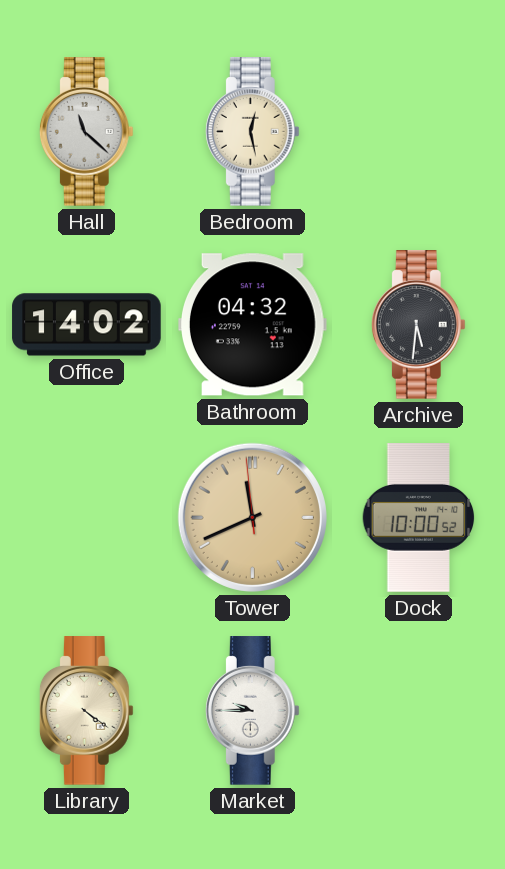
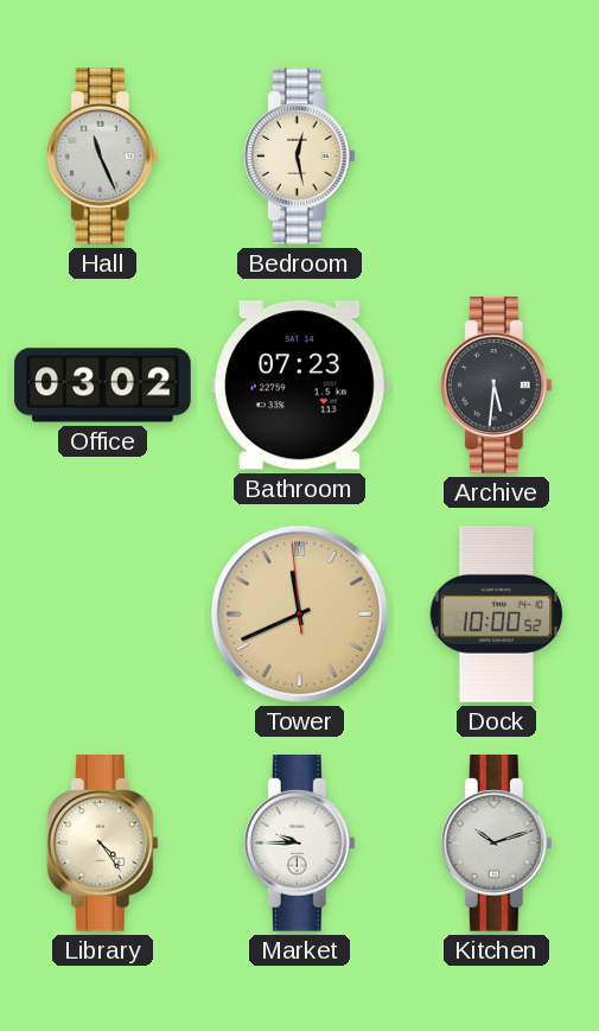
Hall: 11:22 -> 11:26 (102, 157)
Office: 14:02 -> 03:02 (103, 386)
Bathroom: 04:32 -> 07:23 (300, 386)
Library: 4:21 -> 4:24 (102, 844)
Kitchen: none -> 10:12 (496, 844)
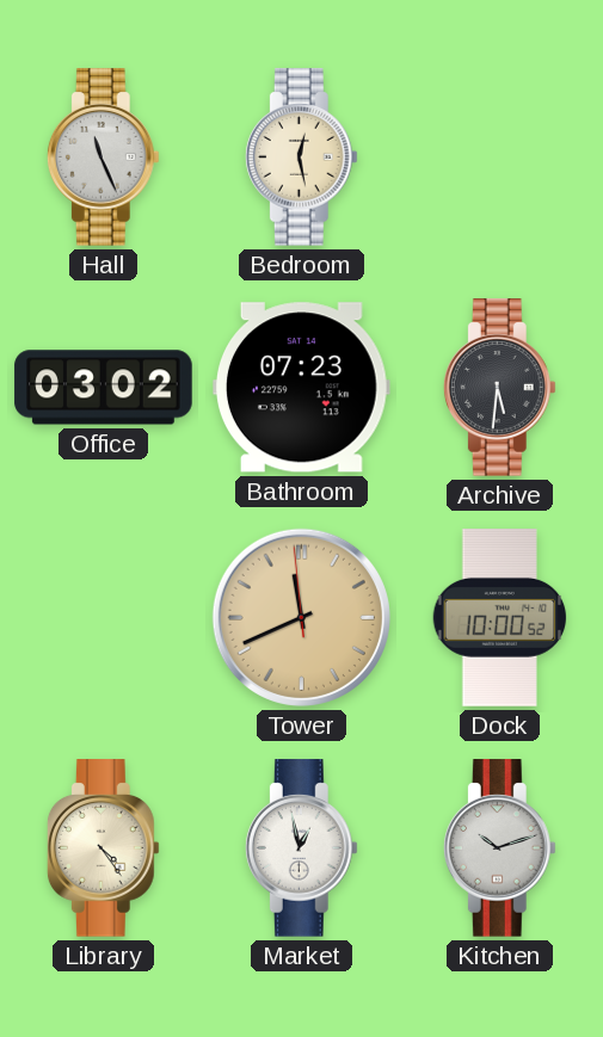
Market: 9:45 -> 12:58 (301, 848)
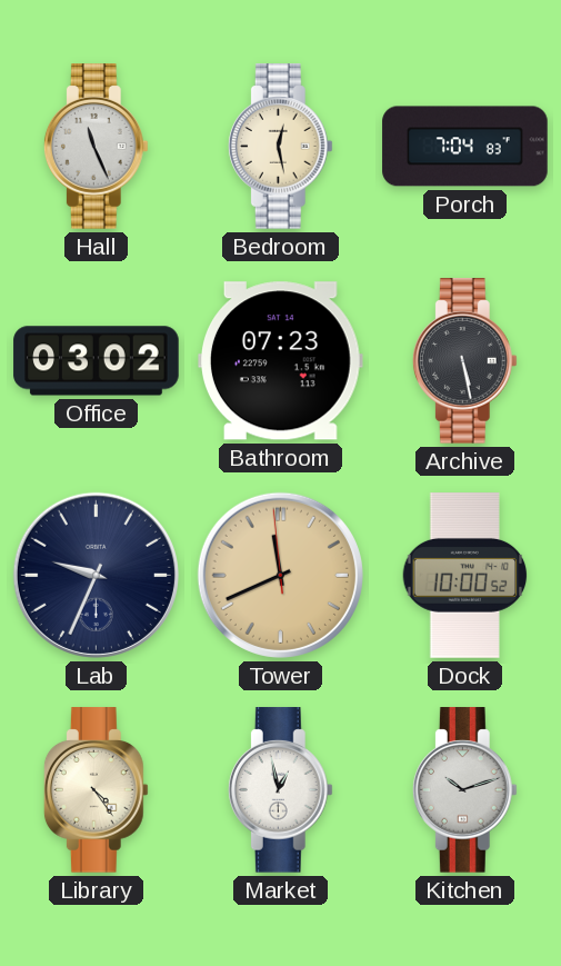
Porch: none -> 7:04 (465, 147)
Archive: 5:31 -> 5:28 (464, 361)
Lab: none -> 9:34 (96, 575)
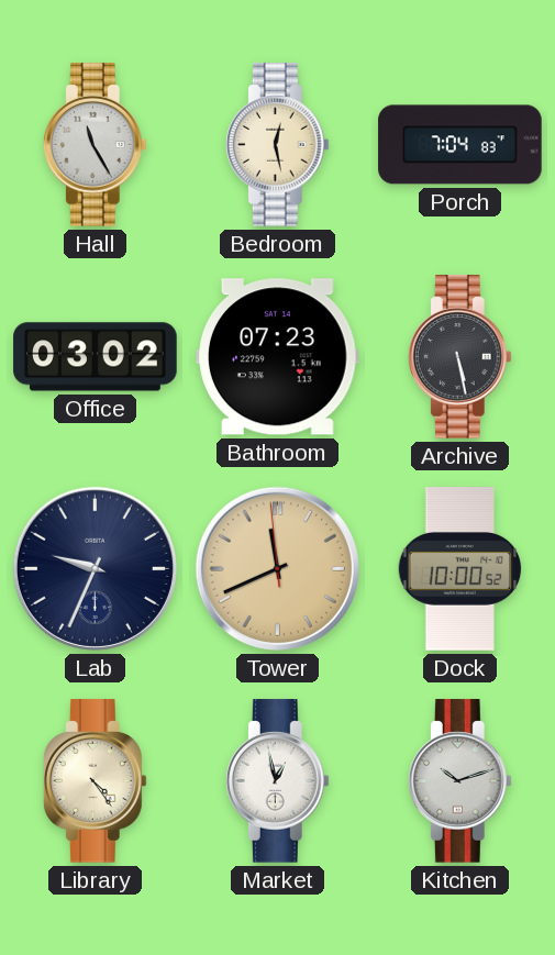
Hall: 11:26 -> 11:25 (95, 145)
